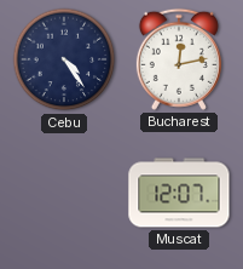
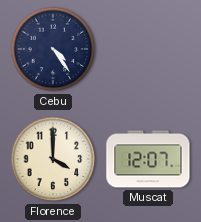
Bucharest: 12:13 -> none (179, 59)
Florence: none -> 4:00 (53, 159)
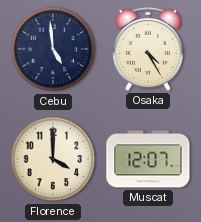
Cebu: 4:24 -> 4:59 (53, 49)
Osaka: none -> 4:25 (148, 49)
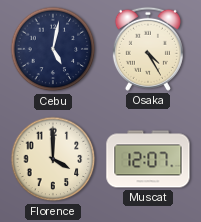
Cebu: 4:59 -> 5:02 (53, 49)
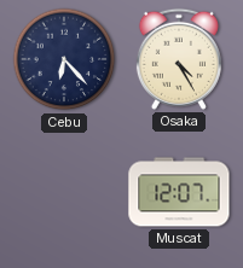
Cebu: 5:02 -> 6:23 (64, 59)
Florence: 4:00 -> none (53, 159)
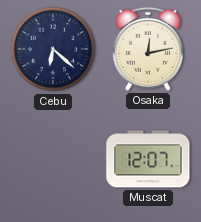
Cebu: 6:23 -> 6:22 (53, 49)
Osaka: 4:25 -> 12:13 (148, 49)
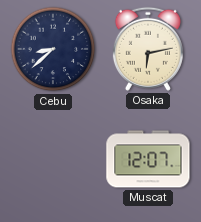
Cebu: 6:22 -> 8:38 (53, 49)
Osaka: 12:13 -> 6:13 (148, 49)
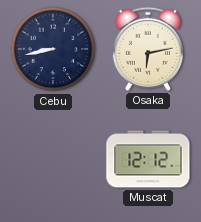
Cebu: 8:38 -> 8:43 (53, 49)
Muscat: 12:07 -> 12:12 (148, 159)
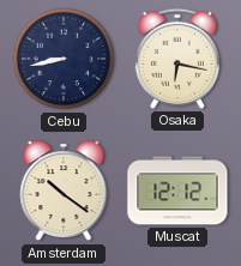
Osaka: 6:13 -> 6:17 (177, 59)
Amsterdam: none -> 10:21 (64, 192)
